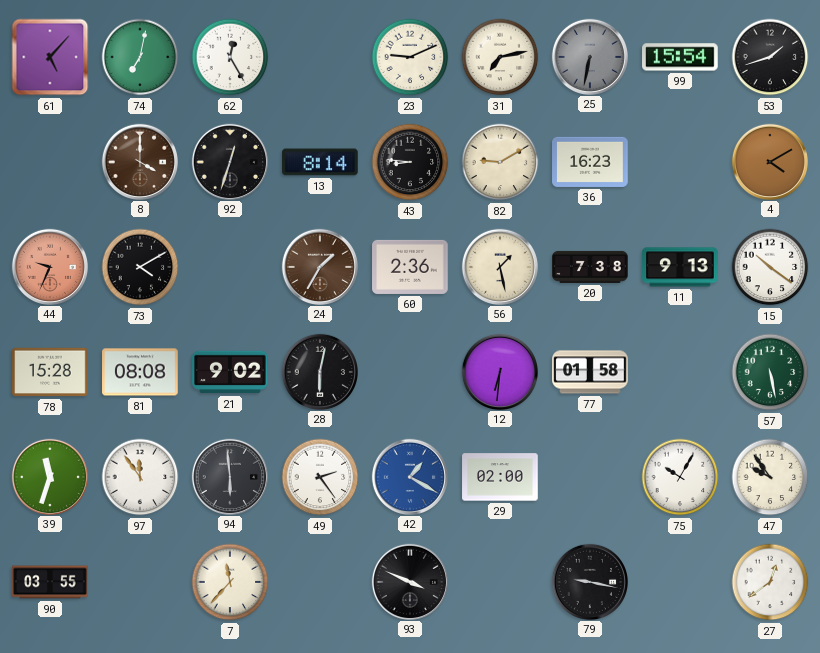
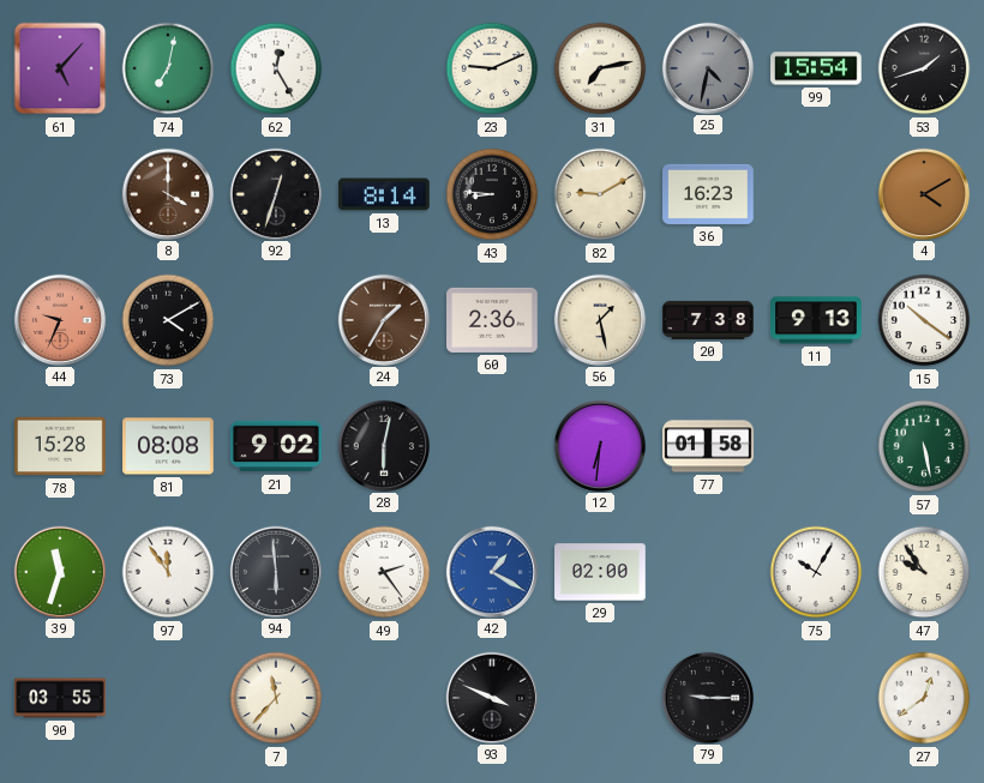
25: 6:32 -> 4:32 (707, 67)
79: 9:17 -> 9:15 (707, 697)
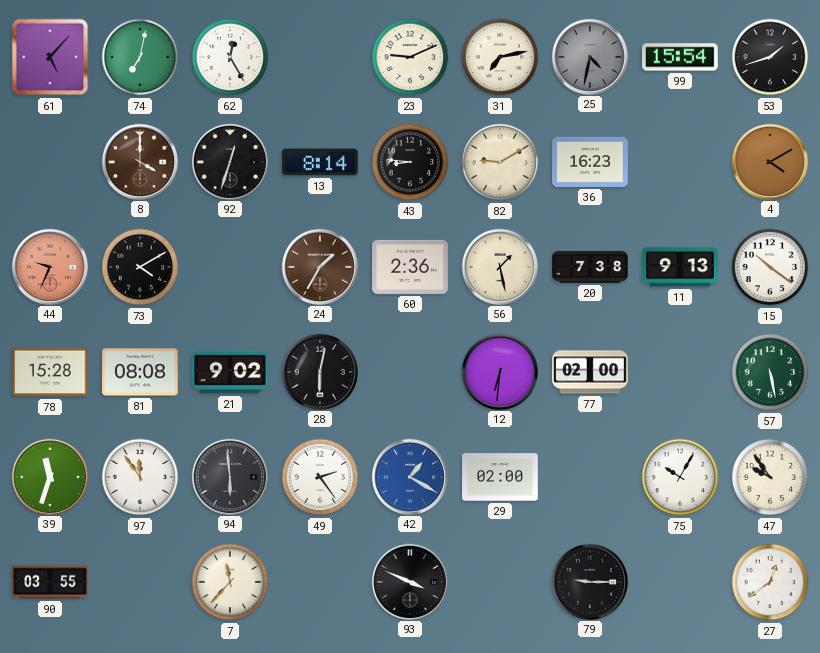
77: 01:58 -> 02:00 (590, 372)
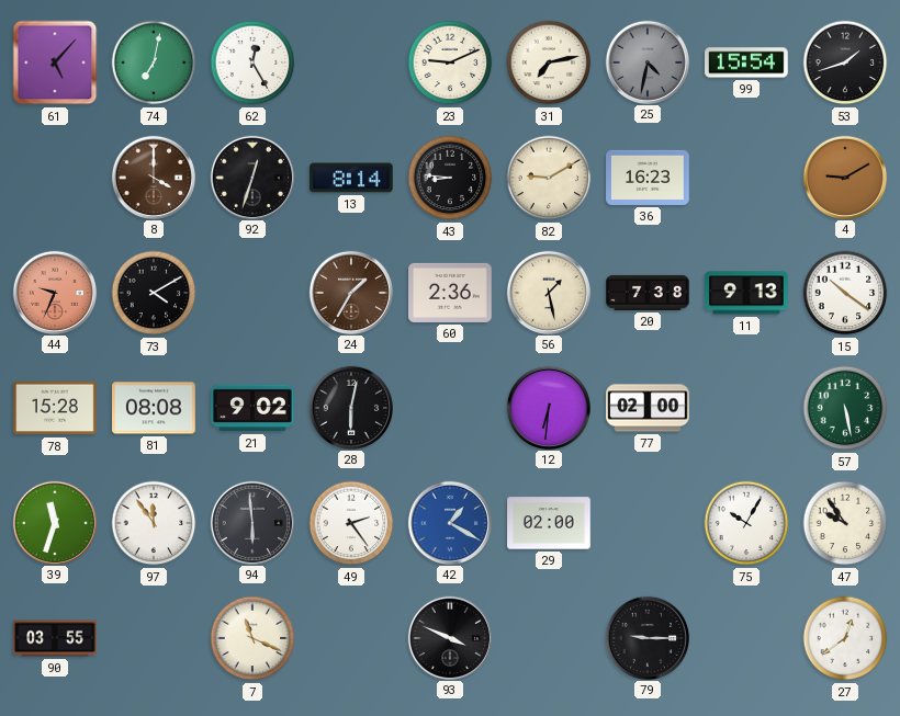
4: 4:10 -> 9:10 (844, 177)
7: 11:37 -> 11:19 (252, 638)
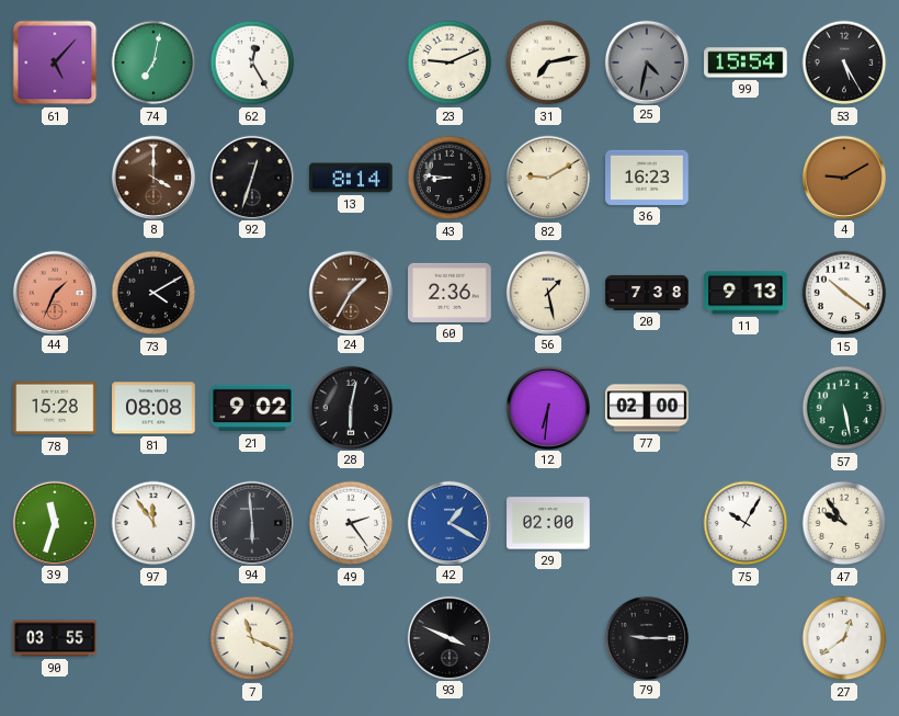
53: 1:42 -> 5:25 (844, 62)
44: 9:34 -> 1:34 (54, 292)
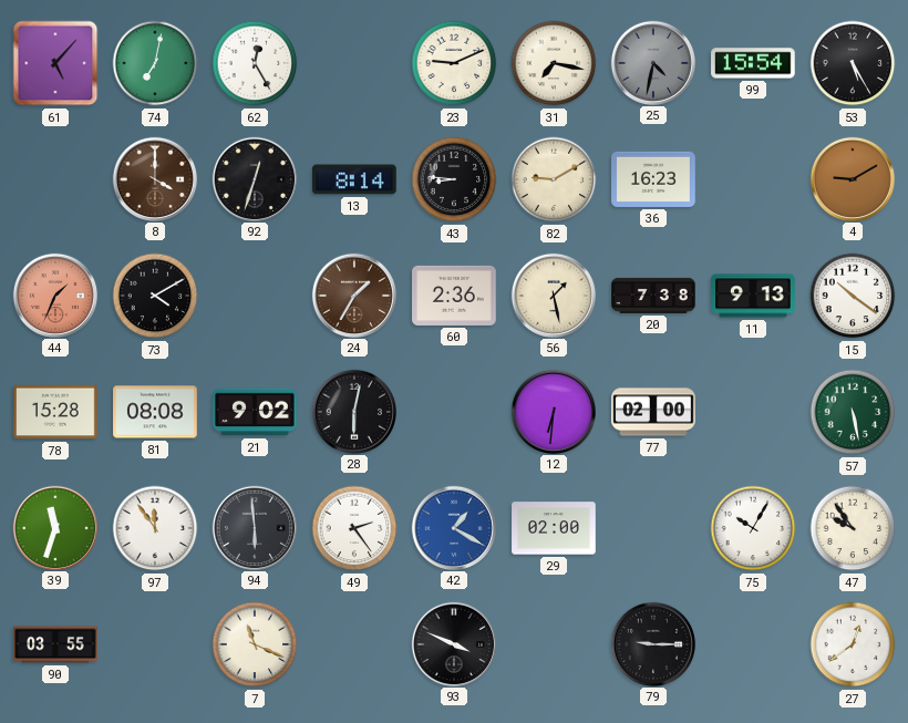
31: 7:13 -> 7:17 (554, 63)
